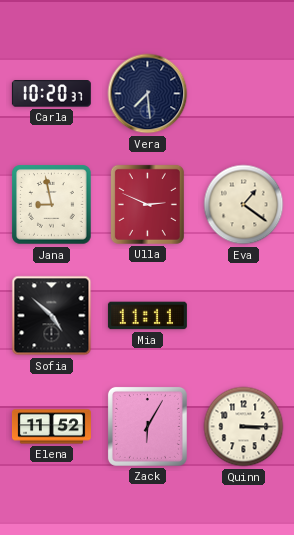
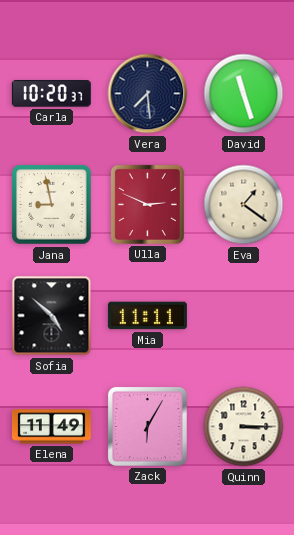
David: none -> 11:27 (244, 94)
Elena: 11:52 -> 11:49 (51, 427)
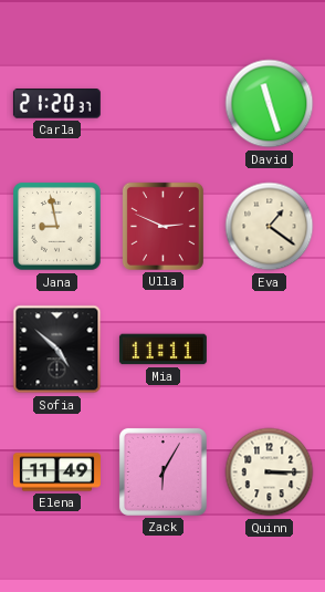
Carla: 10:20 -> 21:20 (56, 104)
Vera: 7:29 -> none (148, 94)
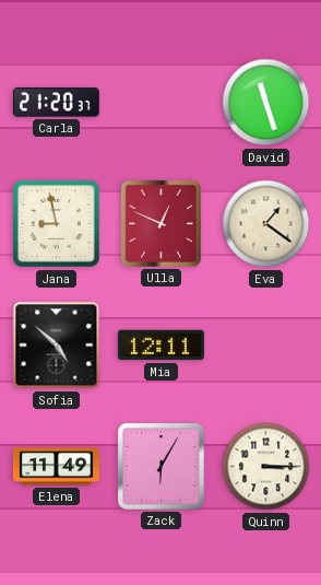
Ulla: 2:49 -> 12:49 (160, 223)
Mia: 11:11 -> 12:11 (160, 346)
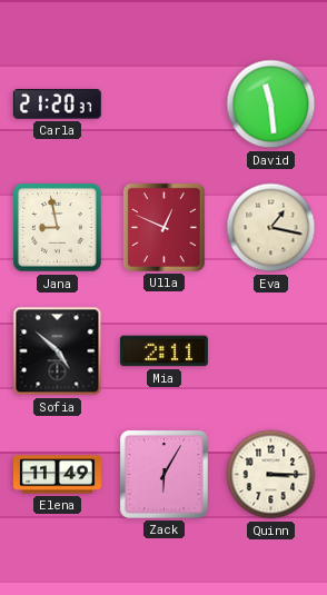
David: 11:27 -> 11:29 (271, 105)
Eva: 1:21 -> 1:17 (271, 228)
Mia: 12:11 -> 2:11 (163, 351)
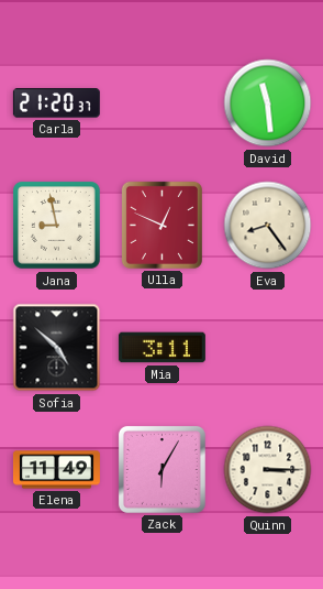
Eva: 1:17 -> 8:24 (268, 226)
Mia: 2:11 -> 3:11 (161, 348)
